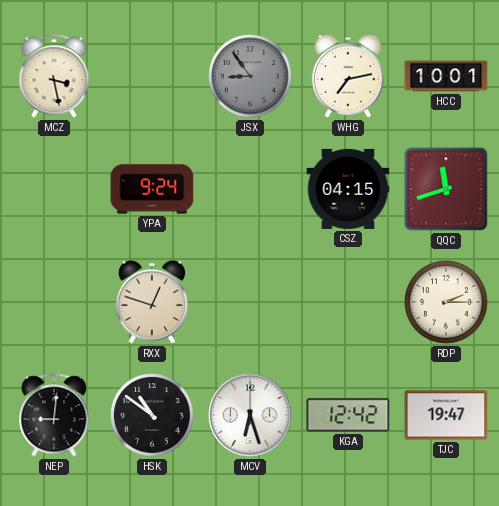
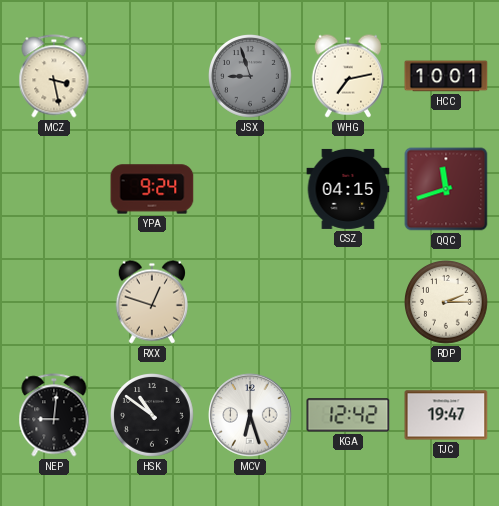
JSX: 8:54 -> 8:57 (251, 77)
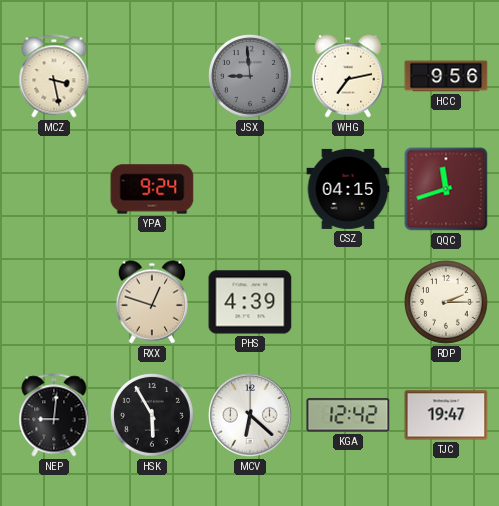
JSX: 8:57 -> 8:59 (251, 77)
HCC: 10:01 -> 9:56 (446, 76)
PHS: none -> 4:39 (250, 302)
HSK: 10:51 -> 5:55 (153, 416)
MCV: 6:27 -> 6:22 (250, 415)
